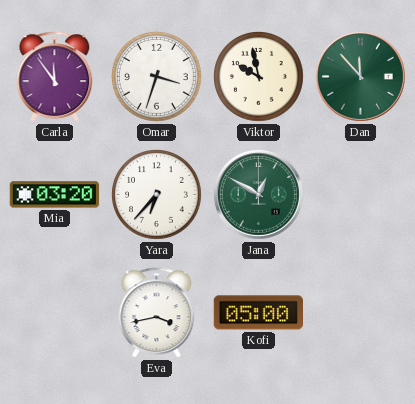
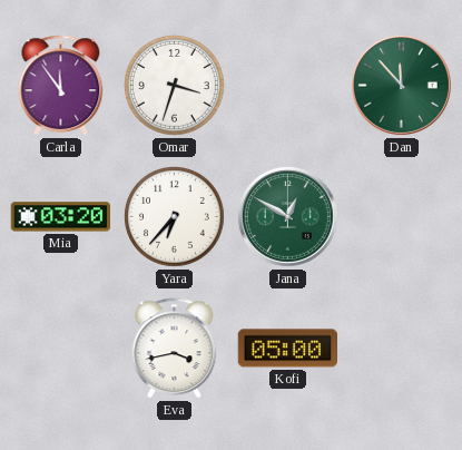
Viktor: 9:58 -> none (259, 77)
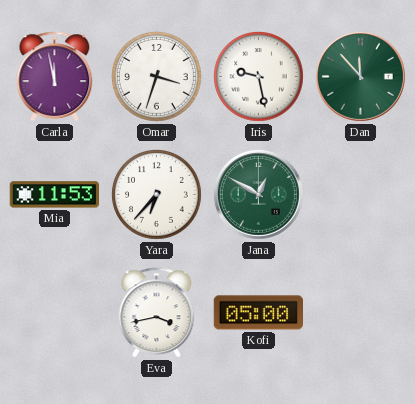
Carla: 11:54 -> 11:58 (55, 77)
Iris: none -> 9:28 (259, 77)
Mia: 03:20 -> 11:53 (55, 195)
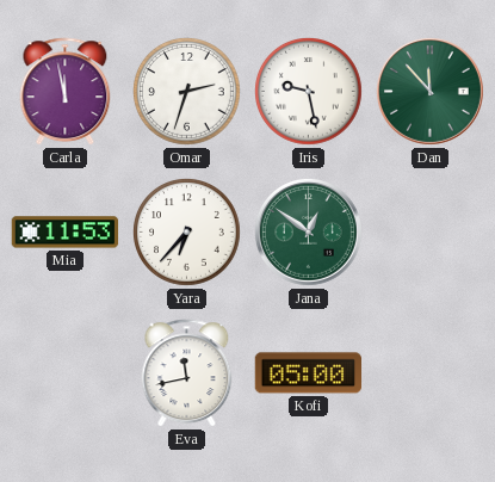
Omar: 3:33 -> 2:33 (187, 92)
Jana: 12:50 -> 12:51 (309, 233)
Eva: 3:43 -> 11:43 (187, 373)
